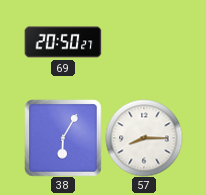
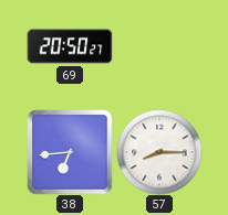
38: 6:05 -> 6:44 (70, 152)
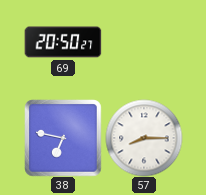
38: 6:44 -> 6:47 (63, 138)
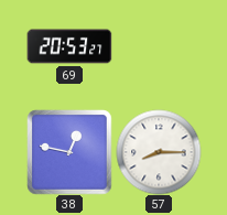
69: 20:50 -> 20:53 (69, 46)
38: 6:47 -> 12:47 (69, 152)
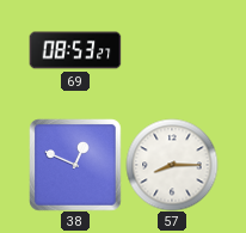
69: 20:53 -> 08:53 (75, 50)
38: 12:47 -> 12:49 (75, 165)
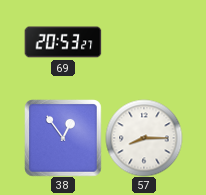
69: 08:53 -> 20:53 (63, 42)
38: 12:49 -> 12:54 (63, 138)
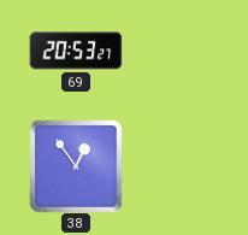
57: 8:15 -> none (144, 138)
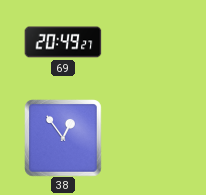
69: 20:53 -> 20:49 (63, 42)
